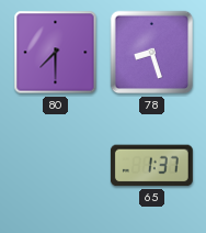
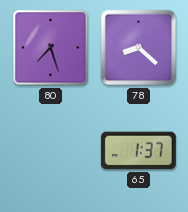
80: 7:30 -> 7:27 (51, 48)
78: 8:27 -> 8:22 (139, 48)
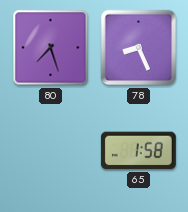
78: 8:22 -> 8:26 (139, 48)
65: 1:37 -> 1:58 (138, 151)
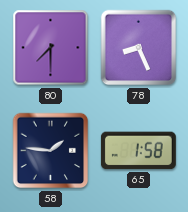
80: 7:27 -> 7:30 (51, 48)
58: none -> 1:46 (51, 151)
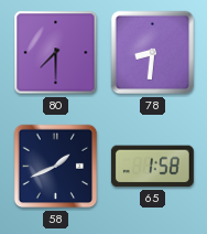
78: 8:26 -> 8:31 (153, 53)
58: 1:46 -> 1:41 (56, 167)
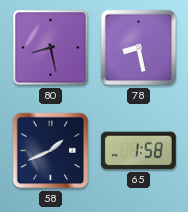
80: 7:30 -> 8:28 (51, 48)
78: 8:31 -> 8:28 (139, 48)
